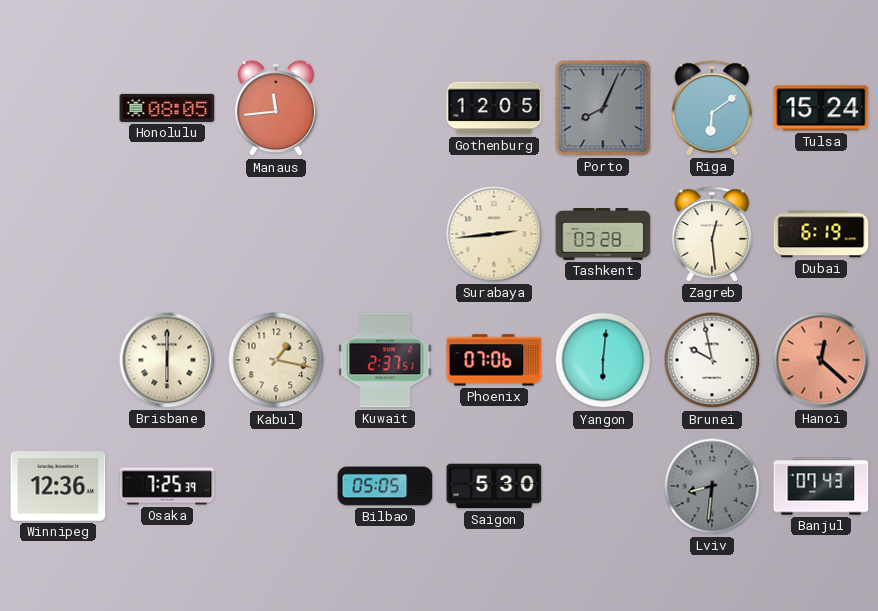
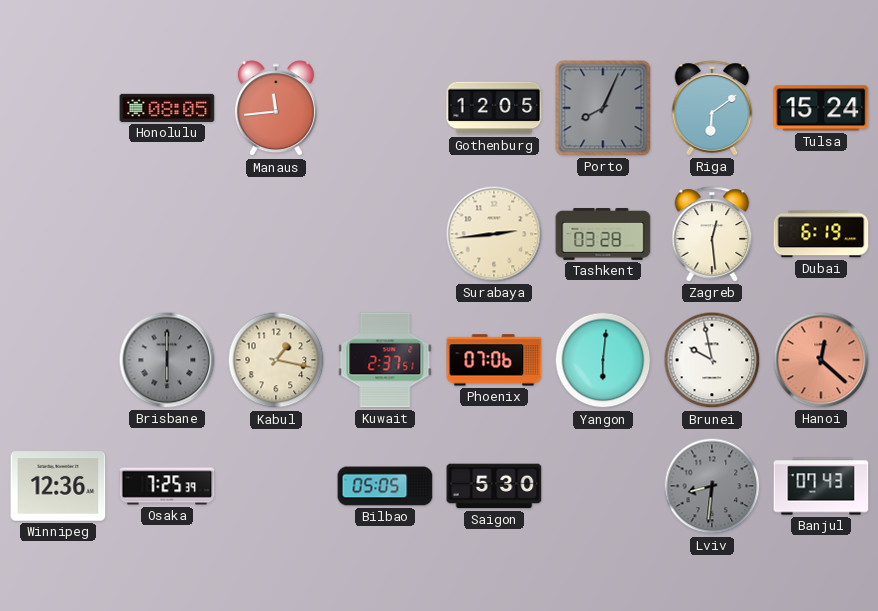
Brisbane dial: cream -> grey (167, 360)
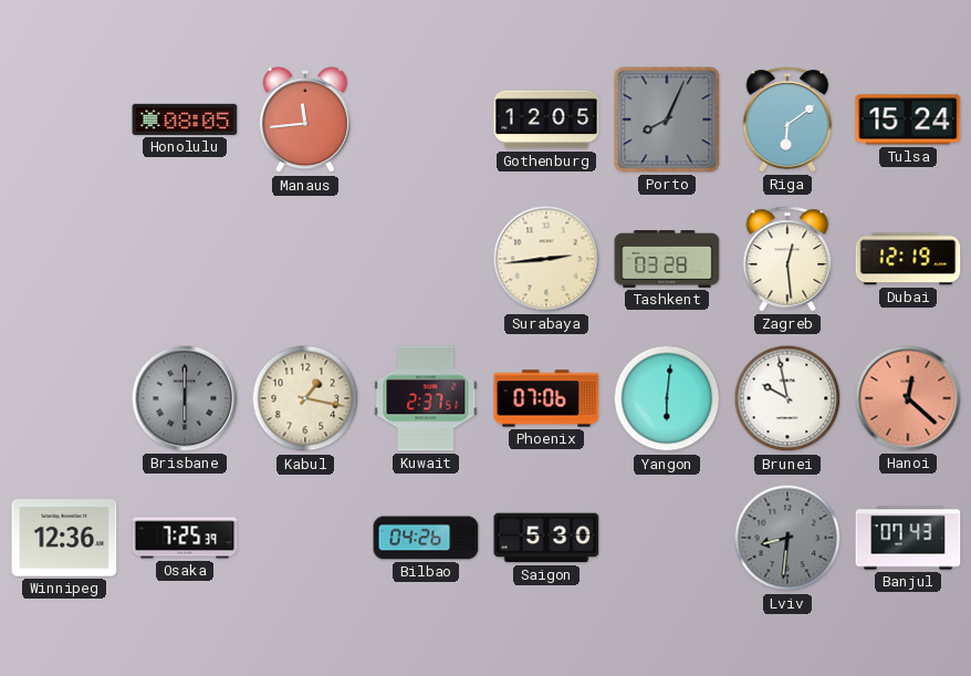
Dubai: 6:19 -> 12:19 (908, 259)
Bilbao: 05:05 -> 04:26 (426, 538)
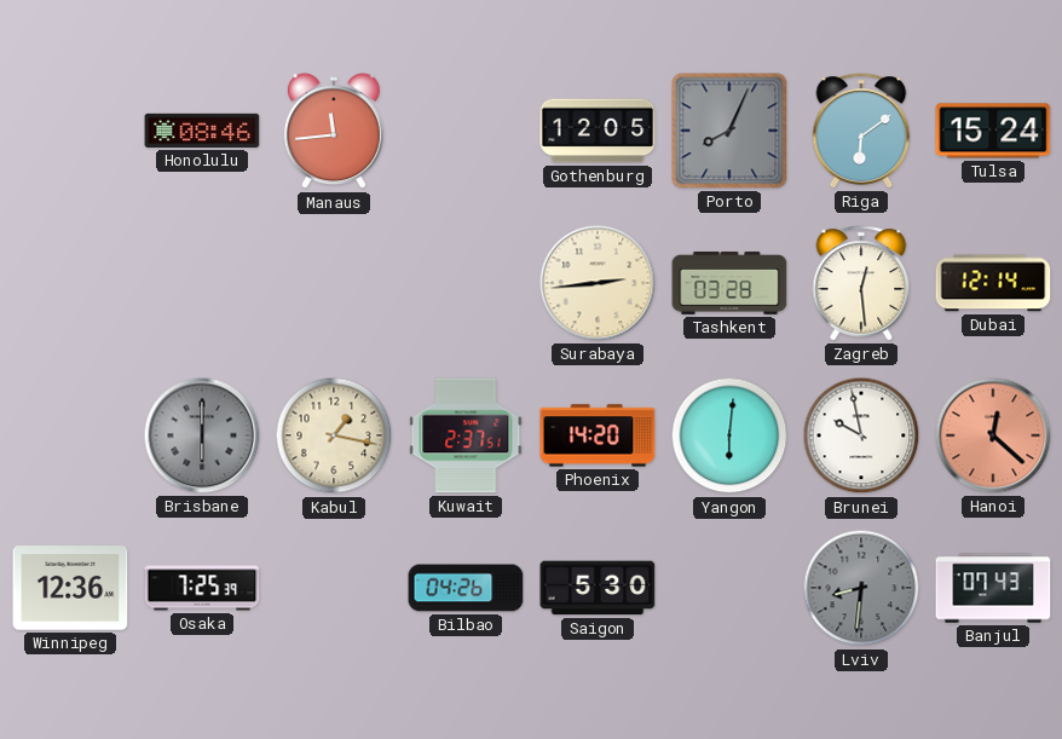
Honolulu: 08:05 -> 08:46 (202, 131)
Dubai: 12:19 -> 12:14 (993, 283)
Phoenix: 07:06 -> 14:20 (598, 435)
